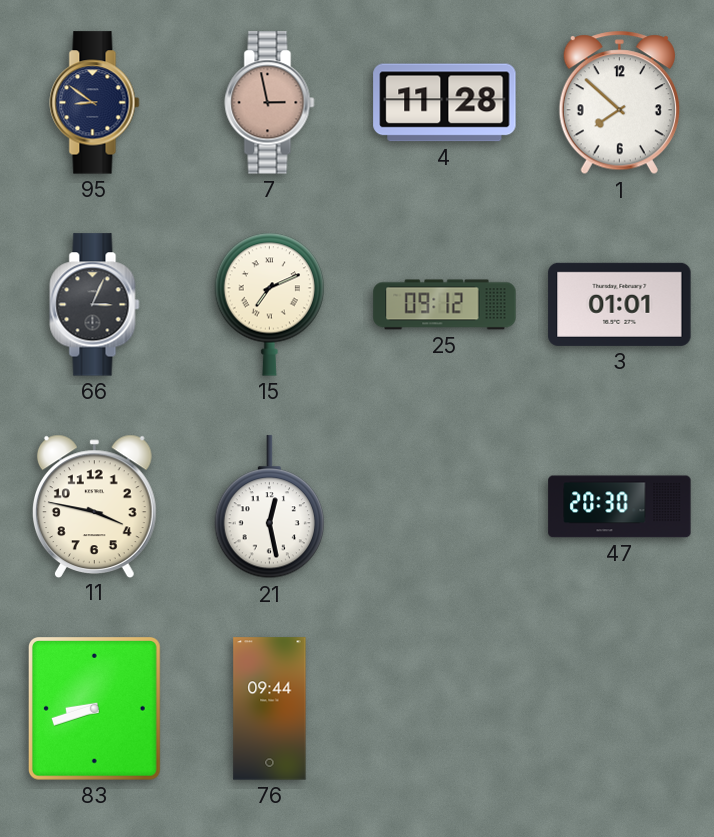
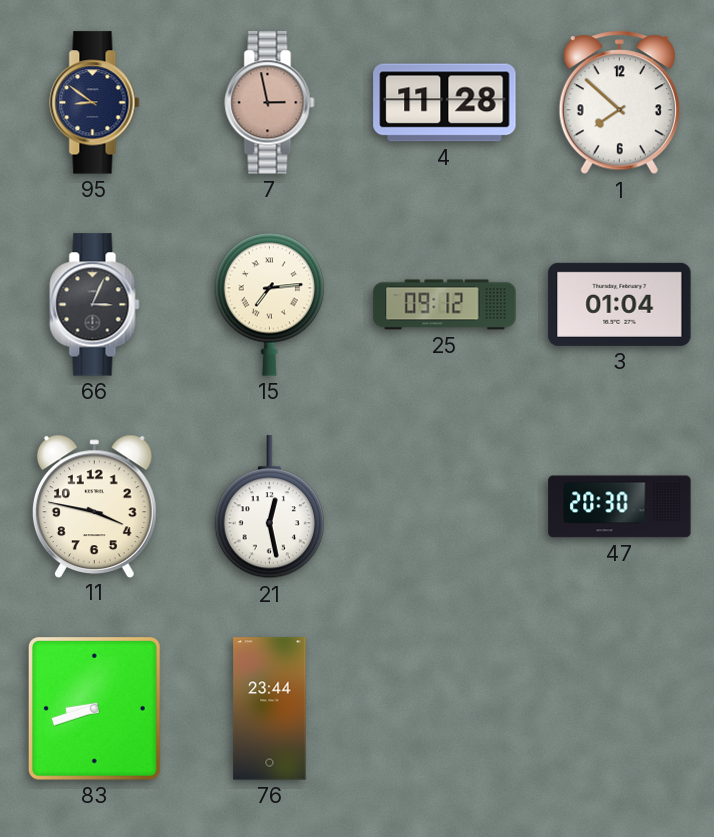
15: 7:11 -> 7:14 (269, 304)
3: 01:01 -> 01:04 (620, 304)
76: 09:44 -> 23:44 (270, 709)
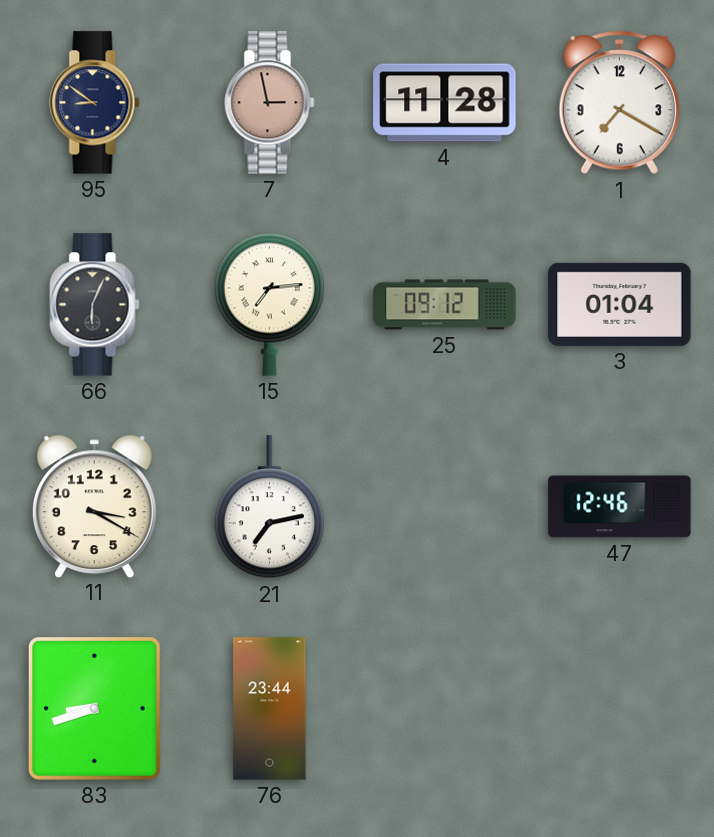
1: 7:52 -> 7:20 (619, 103)
66: 3:04 -> 6:04 (95, 305)
11: 3:47 -> 3:20 (94, 506)
21: 12:28 -> 7:13 (269, 507)
47: 20:30 -> 12:46 (620, 507)
